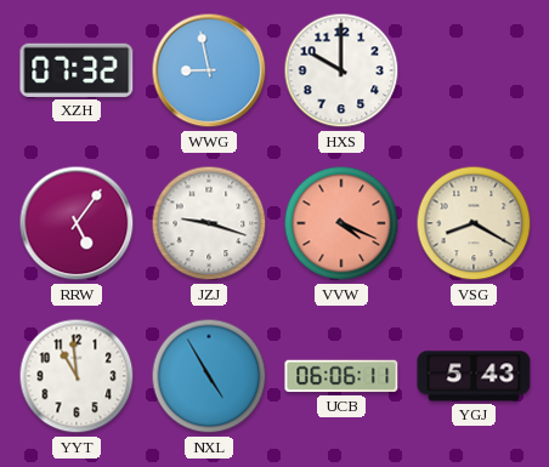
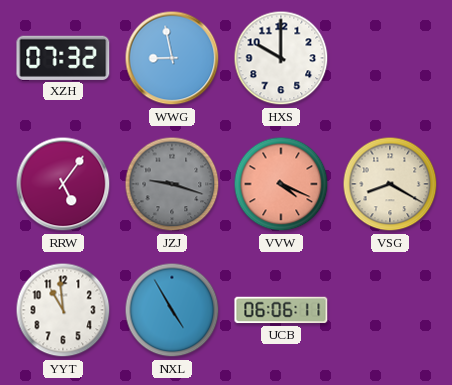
JZJ dial: white -> grey (172, 184)
YGJ: 5:43 -> none (474, 376)
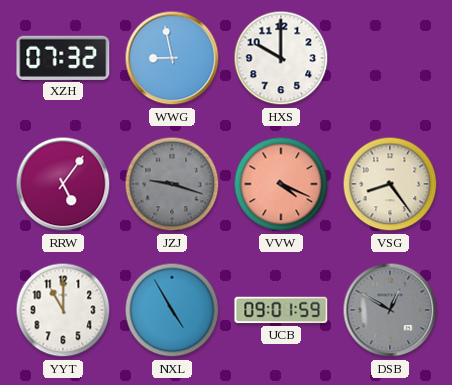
VSG: 8:20 -> 8:24 (390, 184)
YYT: 10:59 -> 11:00 (63, 310)
UCB: 06:06 -> 09:01 (281, 310)
DSB: none -> 12:50 (390, 310)
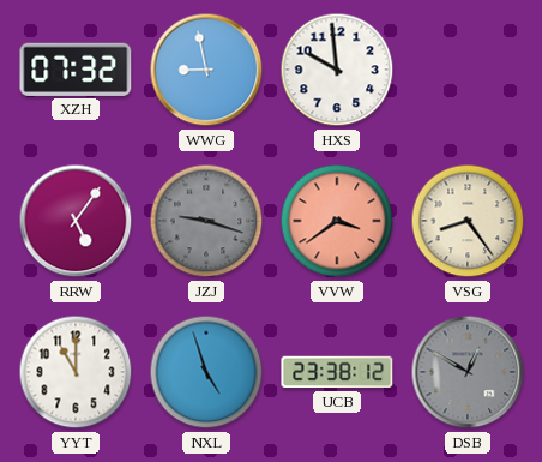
HXS: 10:00 -> 9:59 (337, 70)
VVW: 4:19 -> 3:39 (337, 221)
NXL: 4:55 -> 4:57 (206, 372)
UCB: 09:01 -> 23:38 (337, 372)
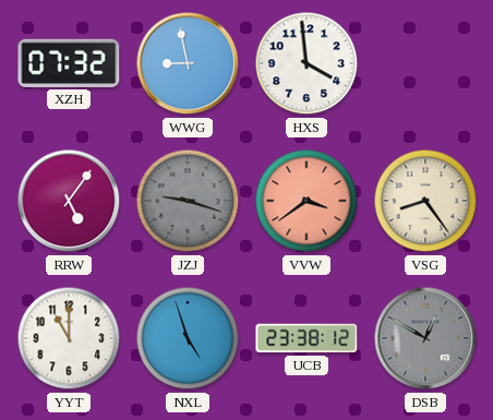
HXS: 9:59 -> 3:59 (306, 63)
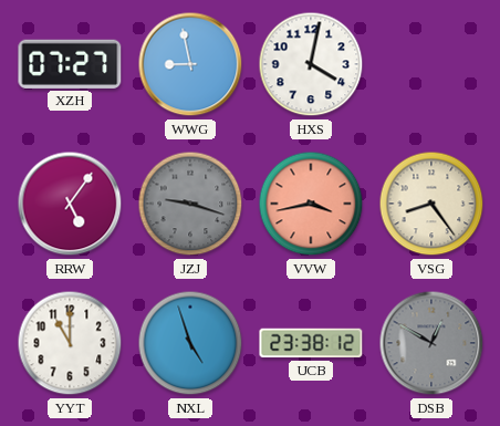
XZH: 07:32 -> 07:27 (70, 64)
HXS: 3:59 -> 4:02 (311, 64)
VVW: 3:39 -> 3:43 (311, 204)
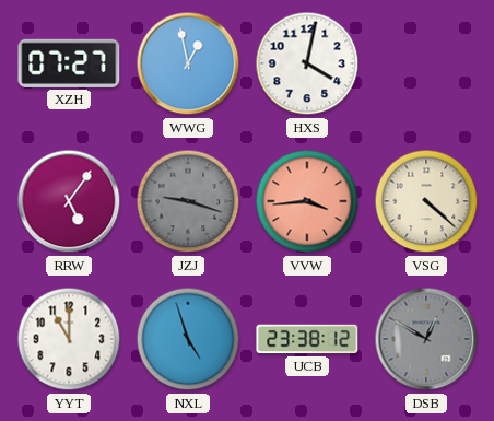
WWG: 8:58 -> 12:58 (188, 63)
VVW: 3:43 -> 3:44 (307, 201)
VSG: 8:24 -> 4:22 (426, 201)
